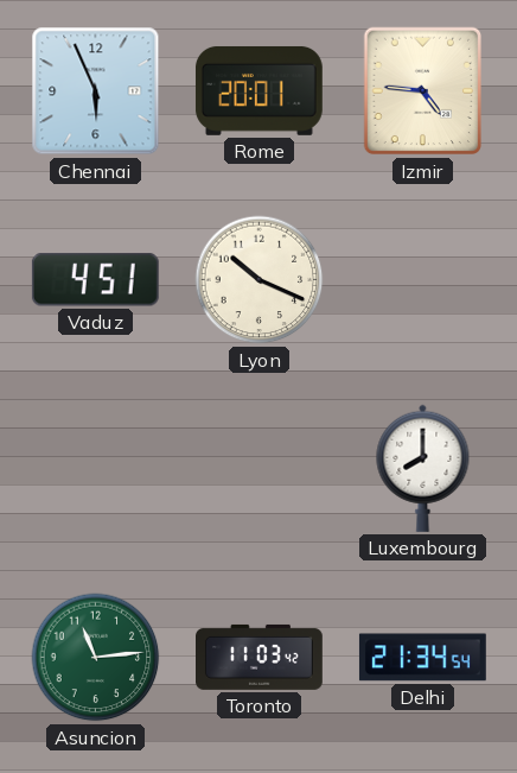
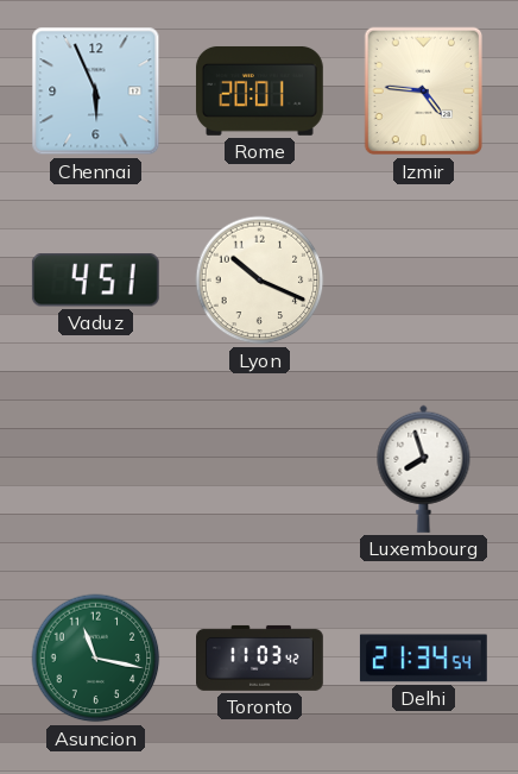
Luxembourg: 8:00 -> 7:57 (424, 468)
Asuncion: 11:14 -> 11:17 (96, 659)
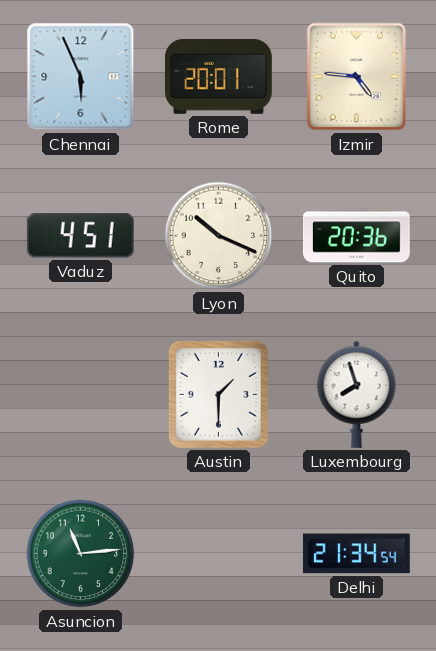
Quito: none -> 20:36 (356, 236)
Austin: none -> 1:30 (218, 394)
Asuncion: 11:17 -> 11:14 (81, 554)
Toronto: 11:03 -> none (260, 657)
